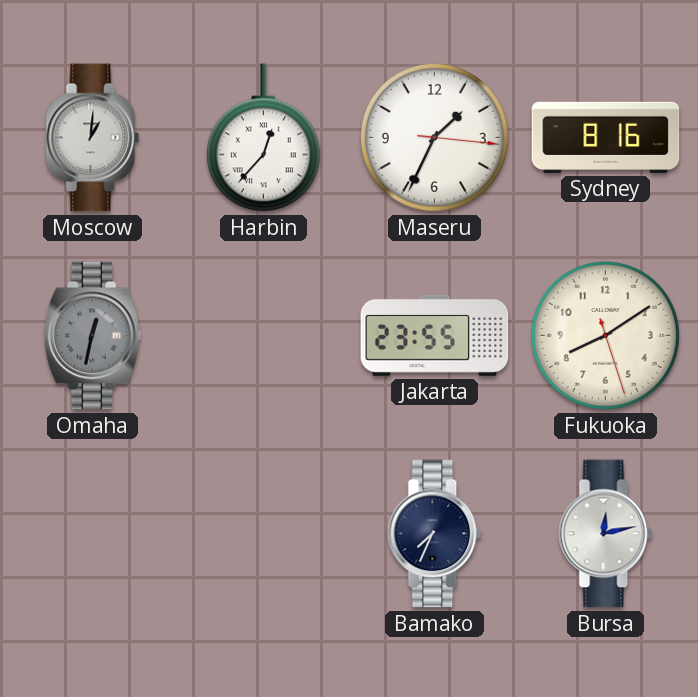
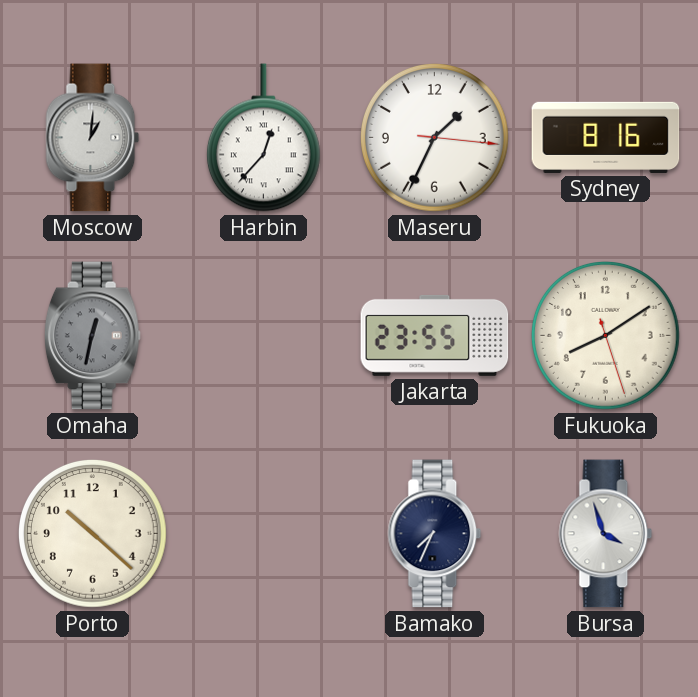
Porto: none -> 10:22 (93, 534)
Bursa: 12:13 -> 3:57 (606, 534)
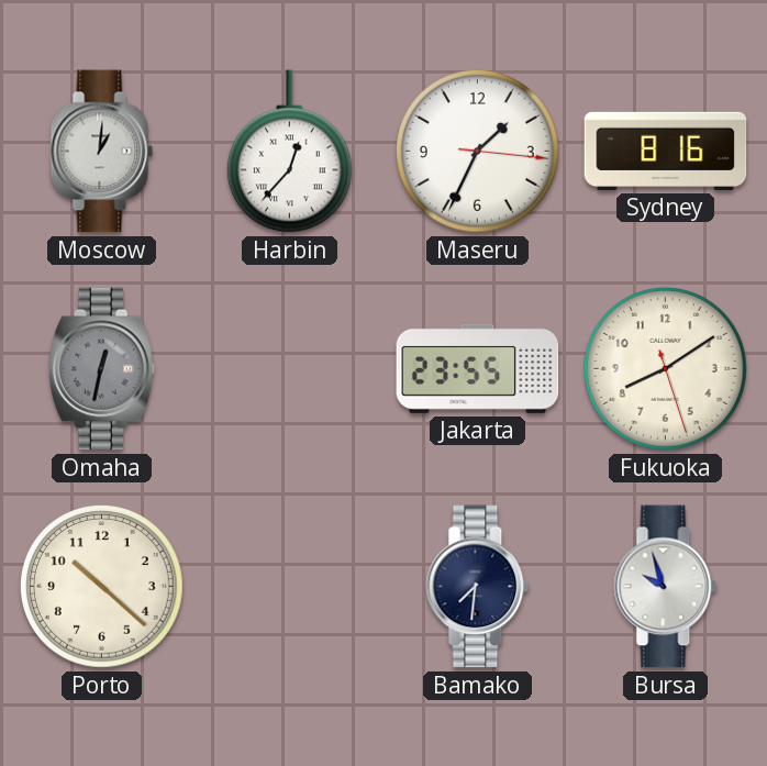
Bamako: 7:34 -> 7:31 (478, 587)
Bursa: 3:57 -> 9:57 (666, 587)
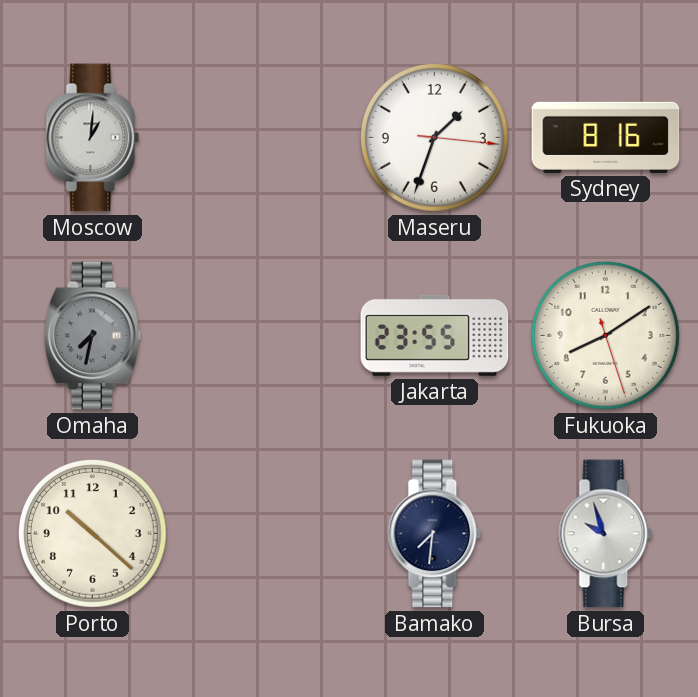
Harbin: 12:37 -> none (289, 152)
Maseru: 1:34 -> 1:33 (435, 138)
Omaha: 12:32 -> 7:32 (92, 336)
